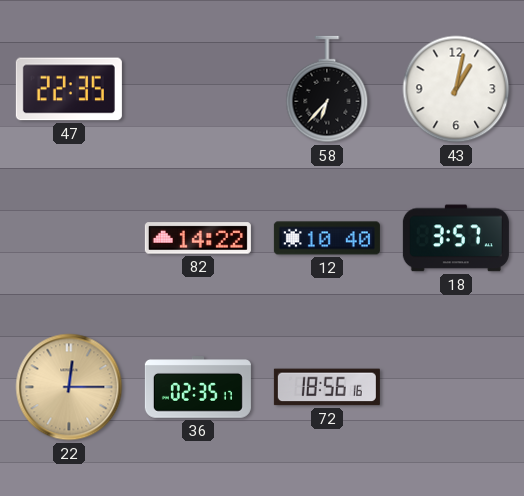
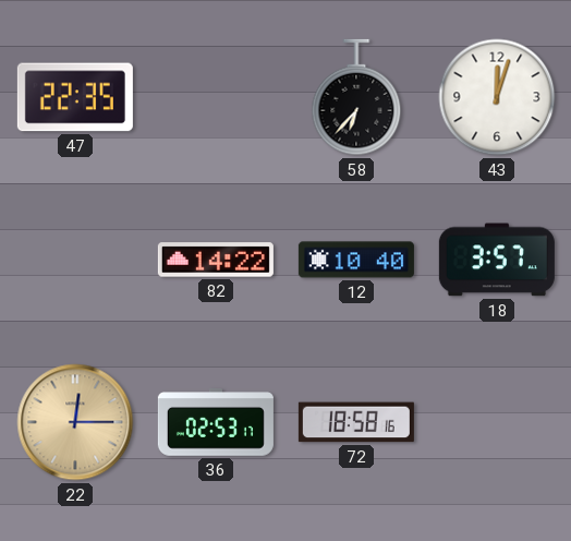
43: 1:02 -> 12:03 (497, 97)
36: 02:35 -> 02:53 (216, 423)
72: 18:56 -> 18:58 (356, 422)
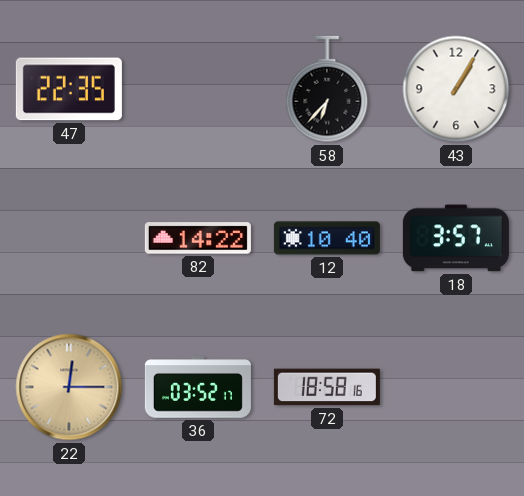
43: 12:03 -> 1:05 (456, 89)
36: 02:53 -> 03:52 (198, 388)
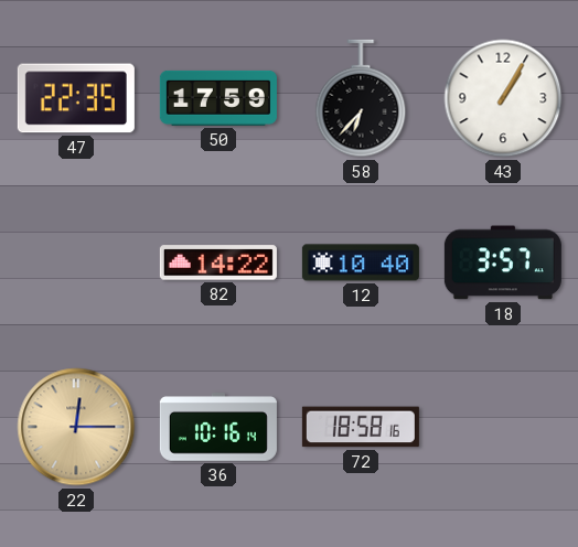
50: none -> 17:59 (218, 98)
36: 03:52 -> 10:16 (218, 428)
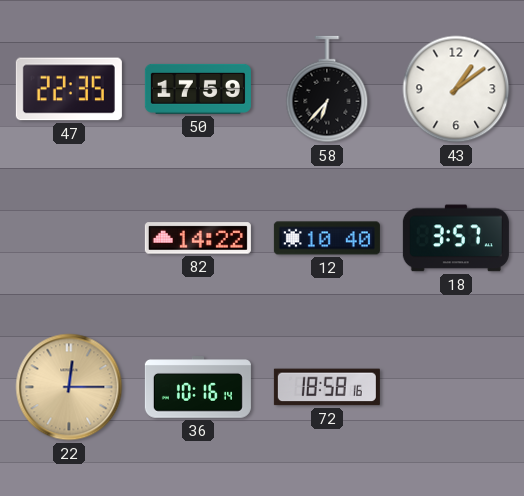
43: 1:05 -> 1:09 (456, 89)
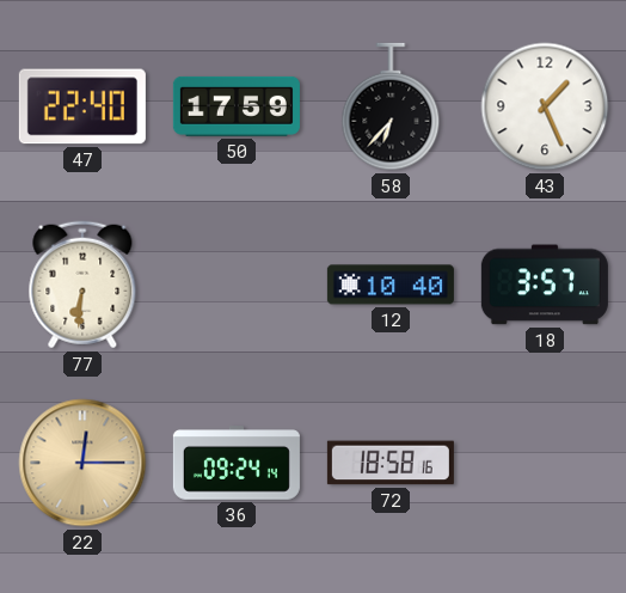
47: 22:35 -> 22:40 (82, 106)
43: 1:09 -> 1:26 (545, 106)
77: none -> 6:31 (82, 285)
82: 14:22 -> none (198, 238)
36: 10:16 -> 09:24 (237, 464)
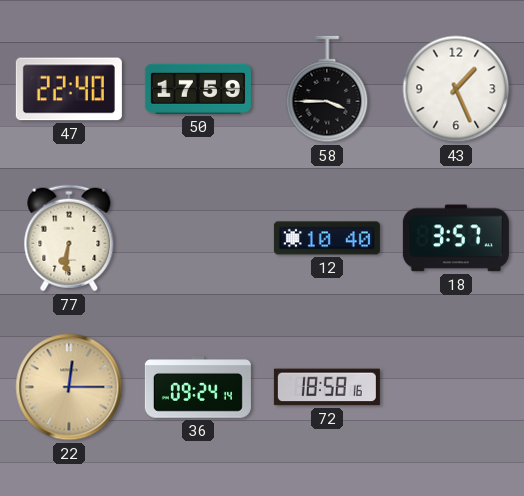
58: 6:37 -> 3:45 (327, 89)
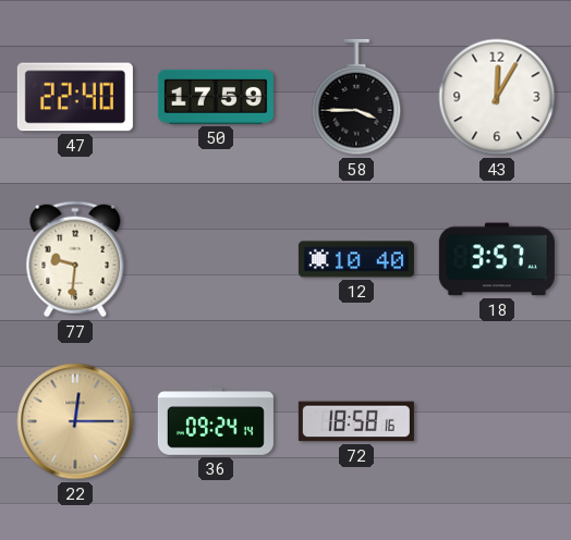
43: 1:26 -> 12:05 (497, 97)
77: 6:31 -> 9:31 (75, 259)
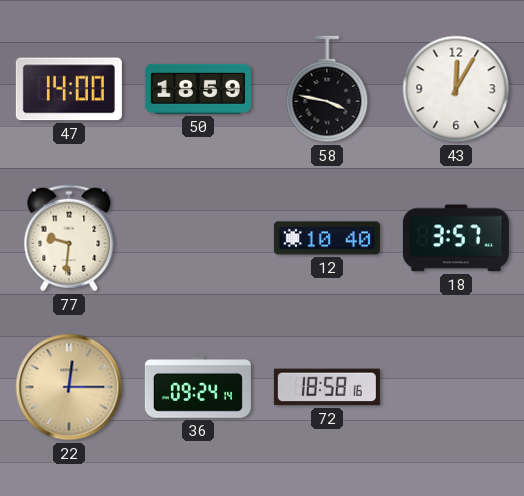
47: 22:40 -> 14:00 (69, 89)
50: 17:59 -> 18:59 (198, 89)
58: 3:45 -> 3:47 (327, 89)
